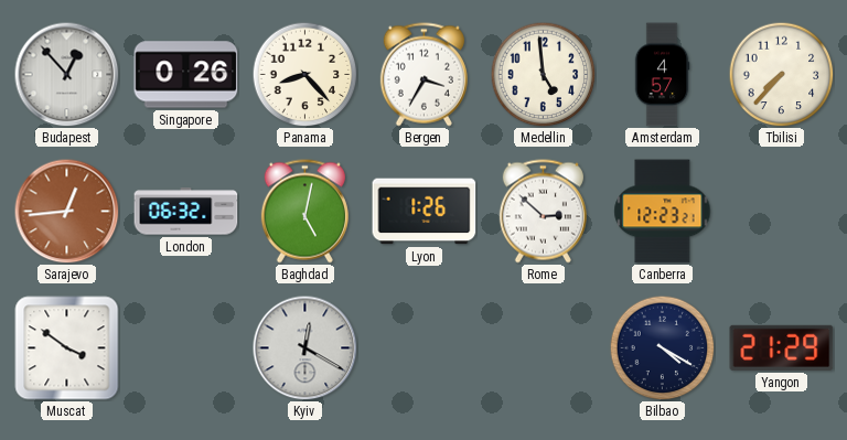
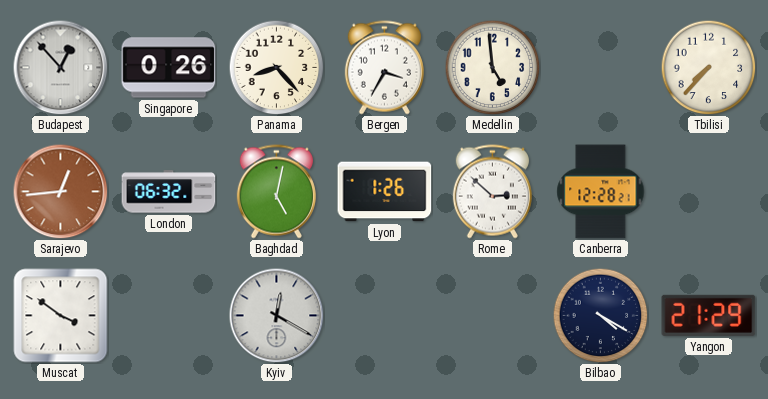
Amsterdam: 4:57 -> none (662, 75)
Canberra: 12:23 -> 12:28 (601, 192)
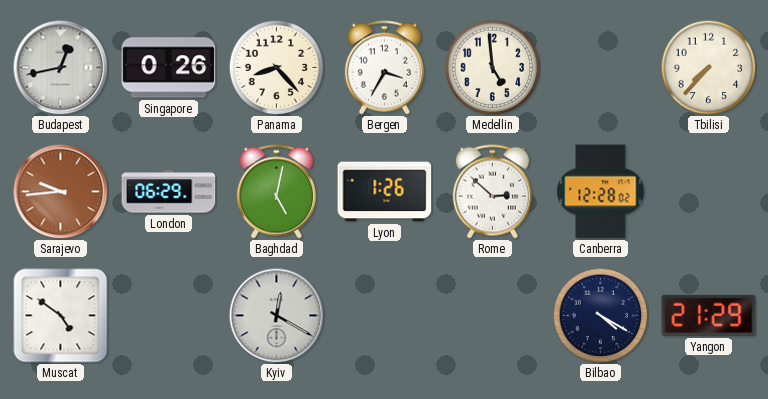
Budapest: 12:53 -> 12:43 (60, 67)
Sarajevo: 12:44 -> 9:44 (60, 191)
London: 06:32 -> 06:29 (169, 192)
Canberra: 12:28:21 -> 12:28:02 (601, 192)
Muscat: 3:51 -> 4:51 (61, 316)
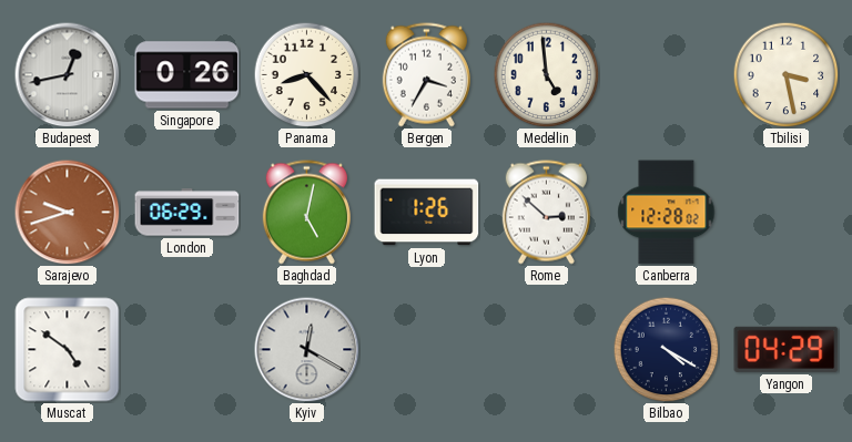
Tbilisi: 7:37 -> 3:28 (785, 74)
Sarajevo: 9:44 -> 9:42 (67, 212)
Yangon: 21:29 -> 04:29 (787, 349)
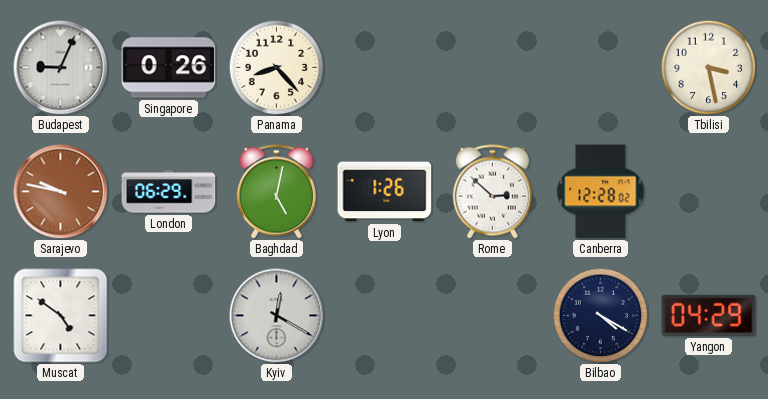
Budapest: 12:43 -> 9:04 (60, 67)
Bergen: 3:35 -> none (426, 75)
Medellin: 4:59 -> none (546, 74)
Sarajevo: 9:42 -> 9:47 (60, 191)
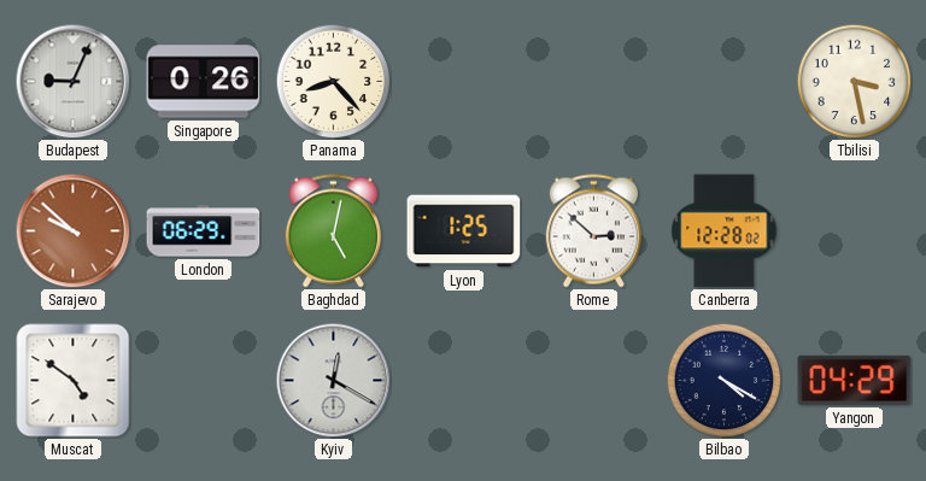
Sarajevo: 9:47 -> 9:52 (72, 230)
Lyon: 1:26 -> 1:25 (464, 231)
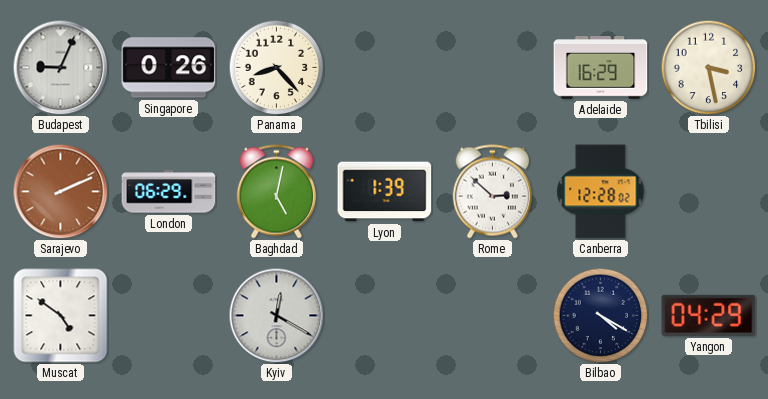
Adelaide: none -> 16:29 (601, 68)
Sarajevo: 9:52 -> 2:11 (60, 191)
Lyon: 1:25 -> 1:39 (385, 192)
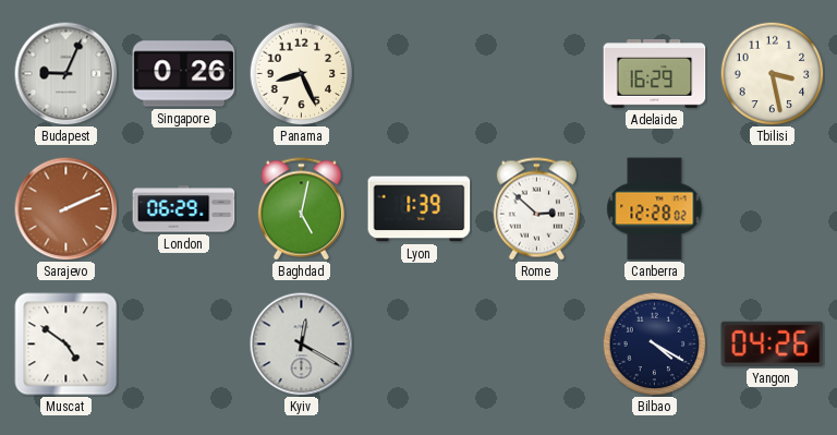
Panama: 8:23 -> 8:26 (301, 73)
Yangon: 04:29 -> 04:26 (773, 343)
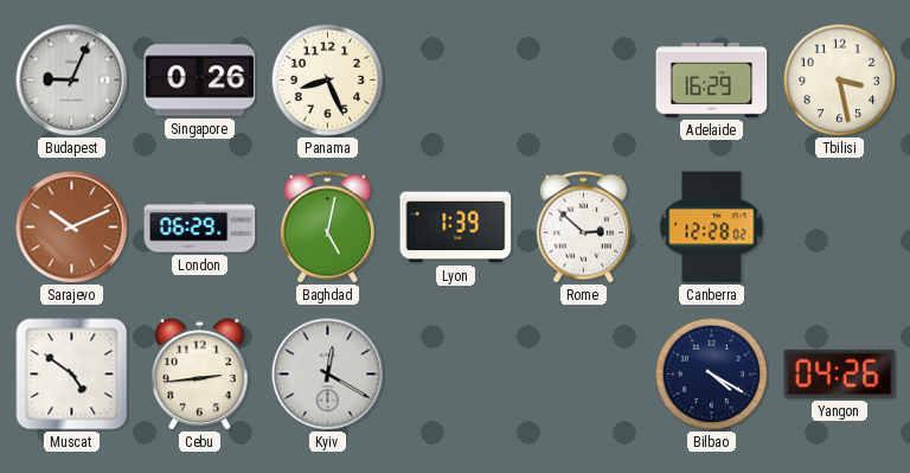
Sarajevo: 2:11 -> 10:11 (71, 226)
Cebu: none -> 2:44 (200, 375)
